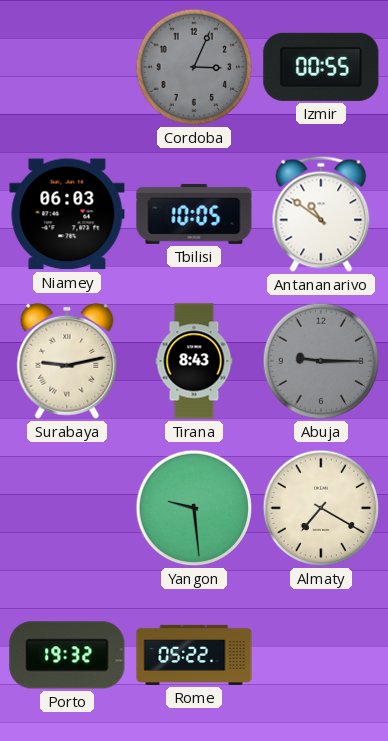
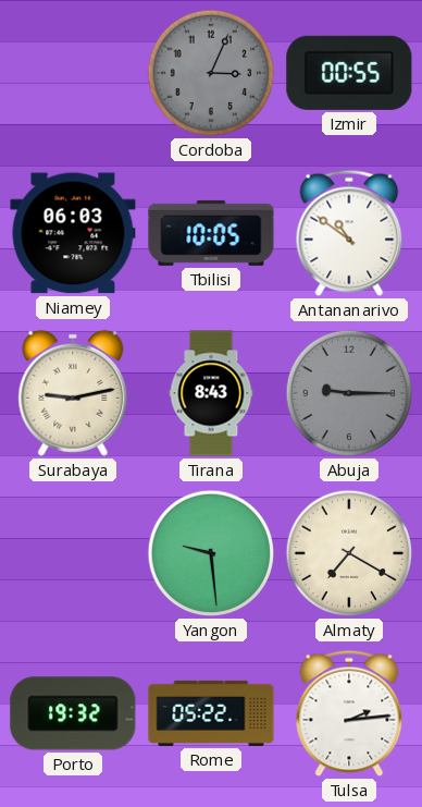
Tulsa: none -> 2:14 (349, 713)
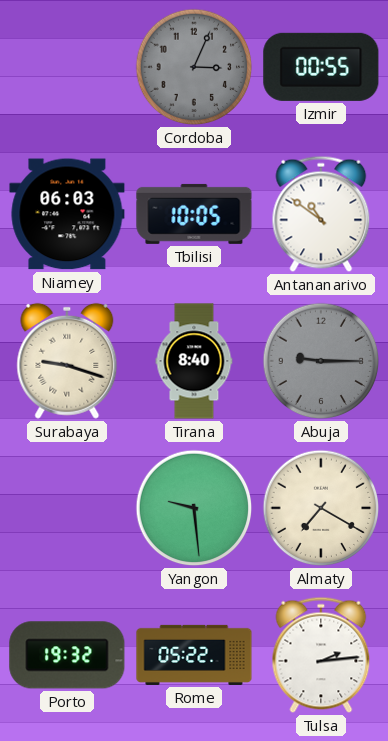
Surabaya: 9:13 -> 9:18 (67, 361)
Tirana: 8:43 -> 8:40 (194, 361)
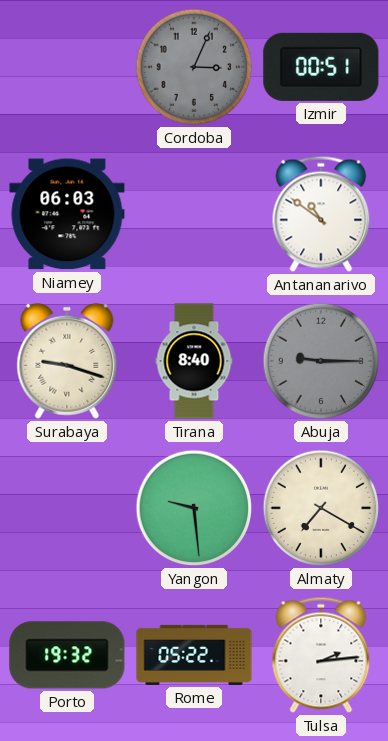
Izmir: 00:55 -> 00:51 (321, 67)
Tbilisi: 10:05 -> none (194, 214)
